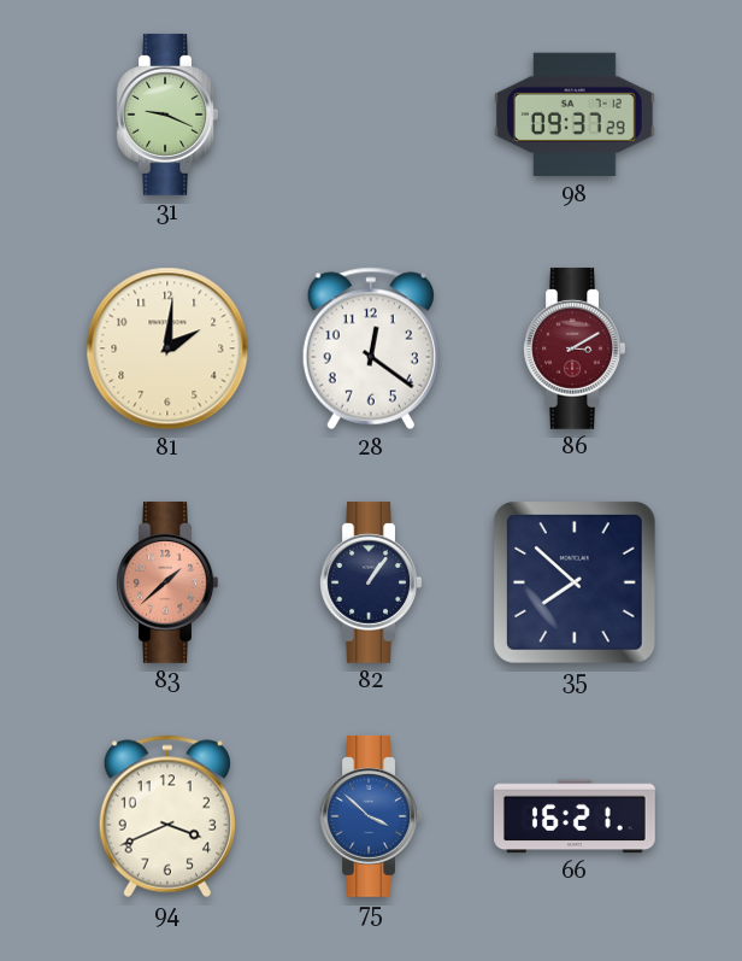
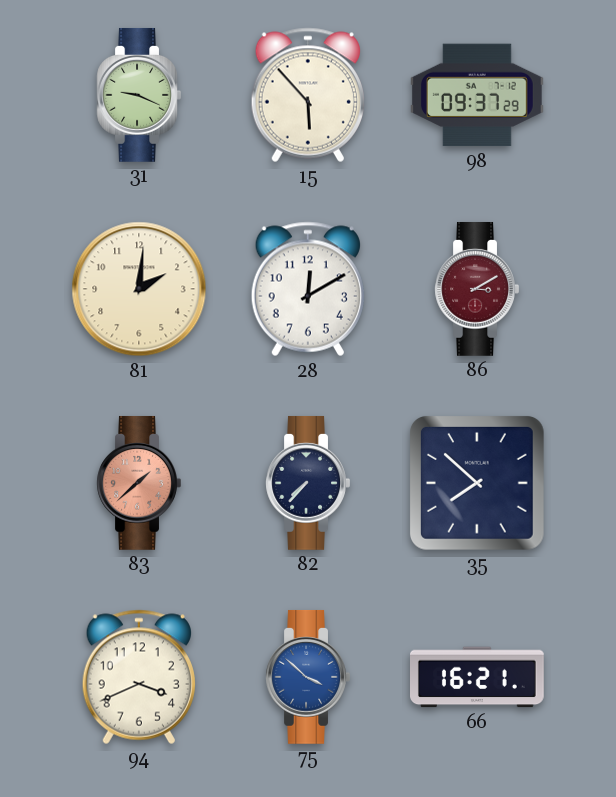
15: none -> 5:53 (308, 95)
28: 12:21 -> 12:10 (308, 289)
82: 1:06 -> 7:37 (308, 483)
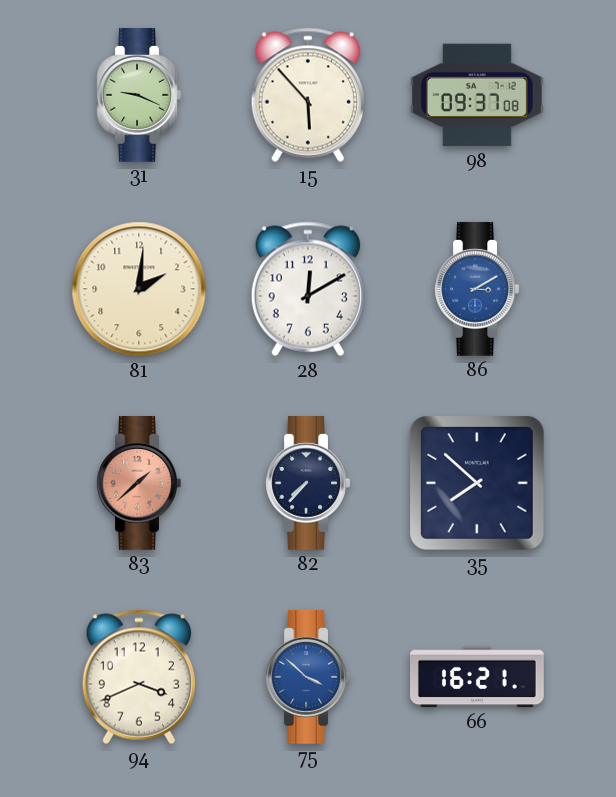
98: 09:37:29 -> 09:37:08 (477, 95)
86 dial: burgundy -> blue (477, 289)
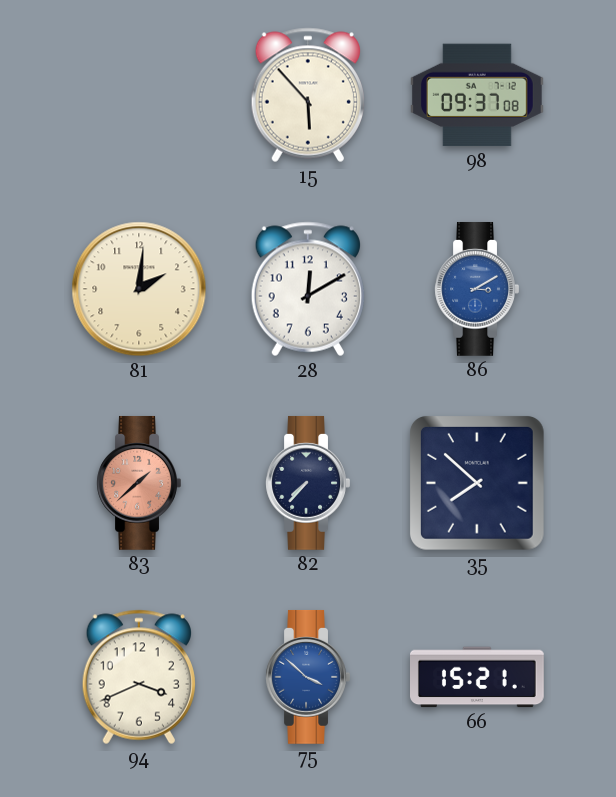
31: 9:19 -> none (139, 95)
66: 16:21 -> 15:21 (478, 677)
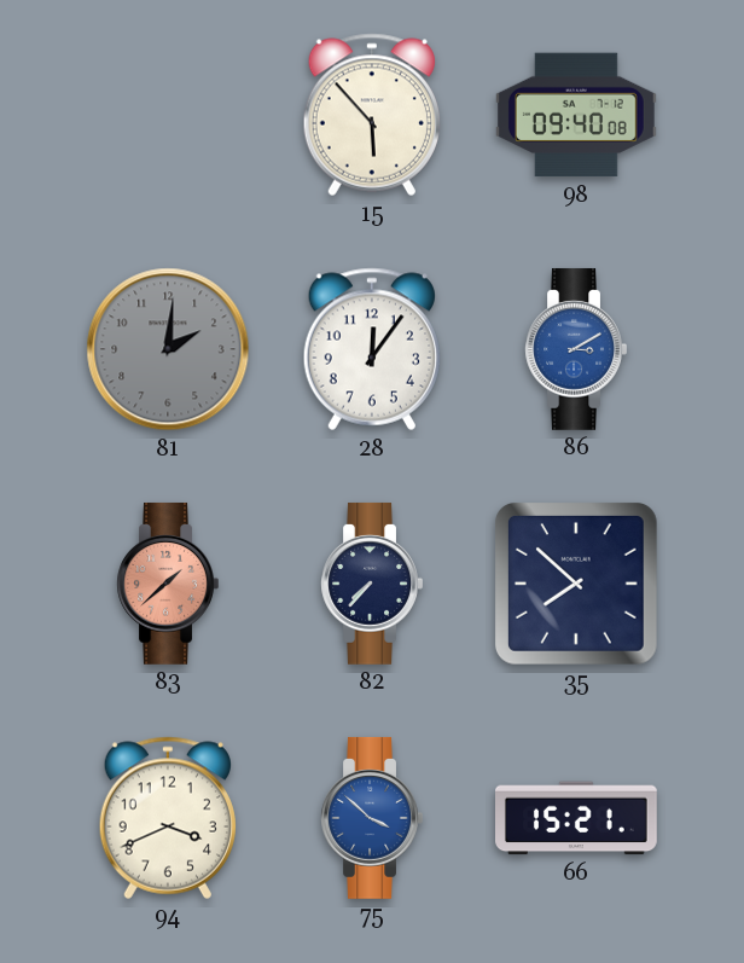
98: 09:37 -> 09:40 (576, 115)
81 dial: cream -> grey (168, 349)
28: 12:10 -> 12:06 (372, 349)
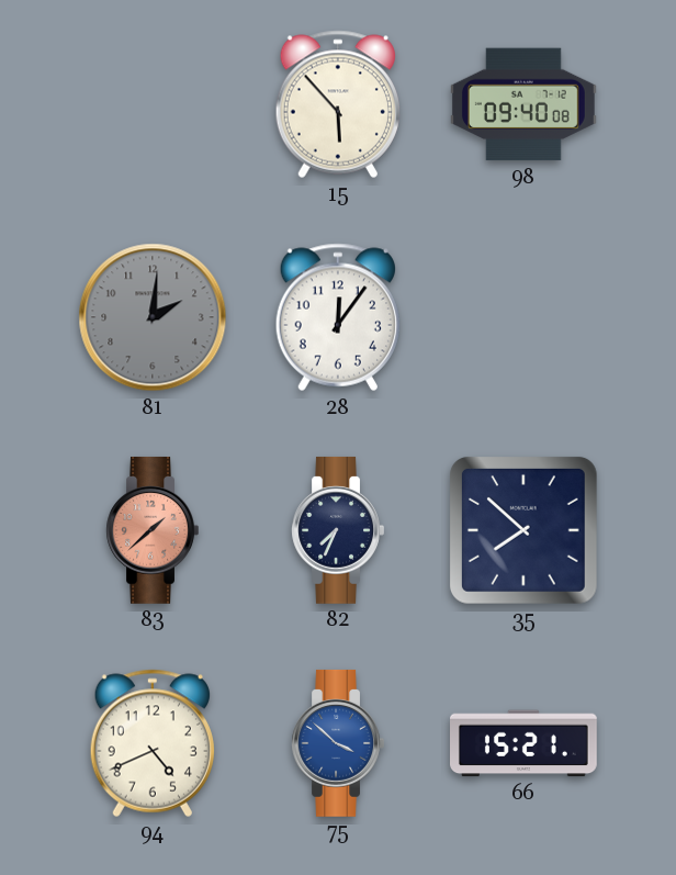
86: 3:10 -> none (576, 349)
82: 7:37 -> 7:34 (338, 530)
94: 3:41 -> 4:41 (153, 743)
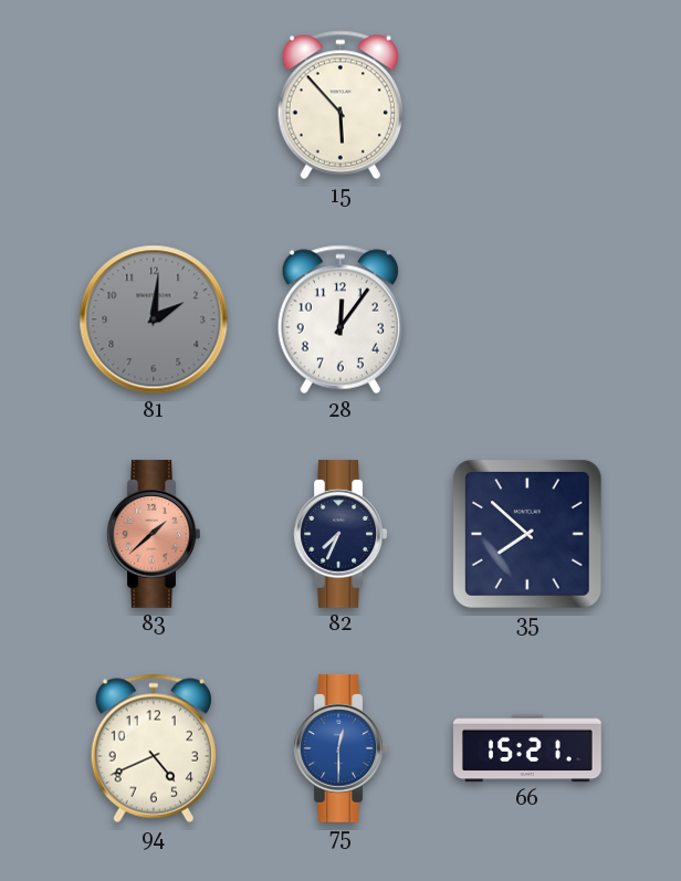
98: 09:40 -> none (523, 104)
75: 3:52 -> 12:30 (340, 748)
